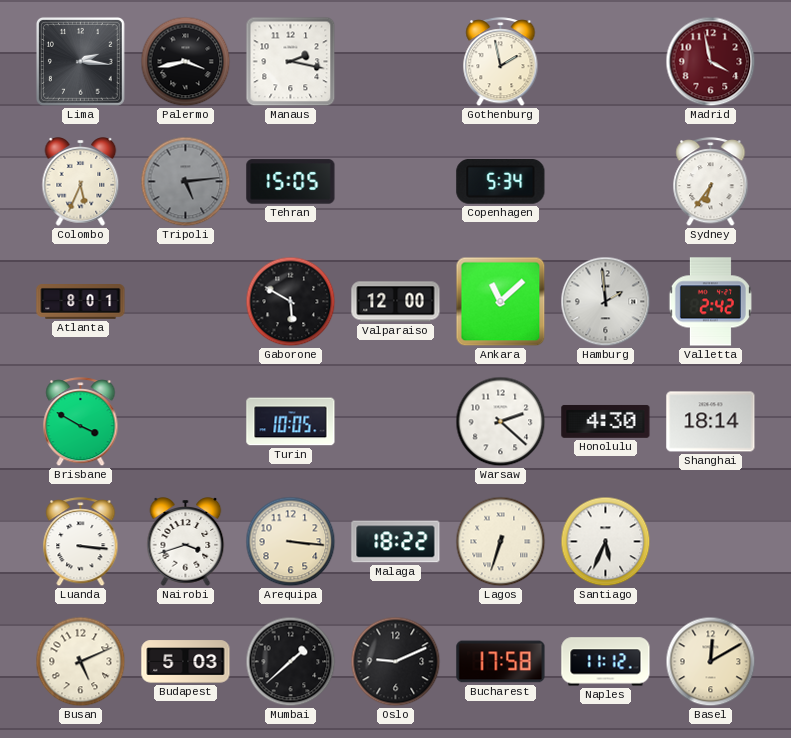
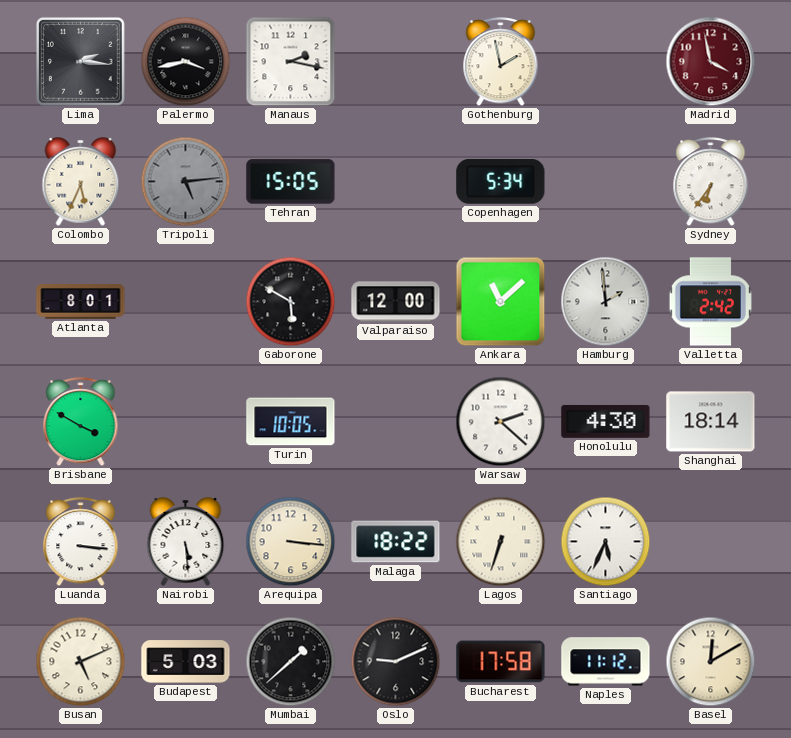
Nairobi: 3:42 -> 5:29 (186, 542)
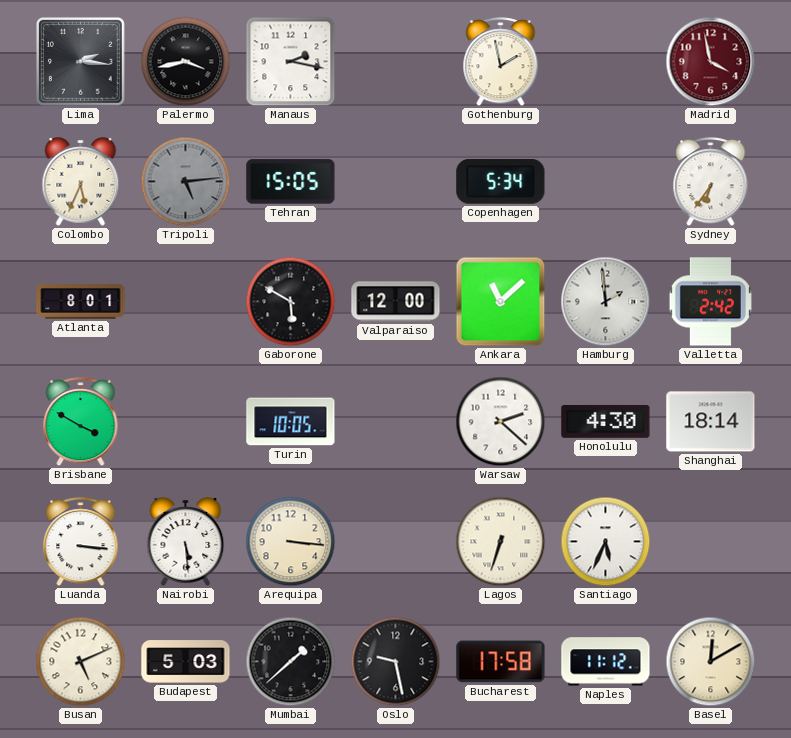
Malaga: 18:22 -> none (396, 542)
Oslo: 9:11 -> 9:28 (396, 662)
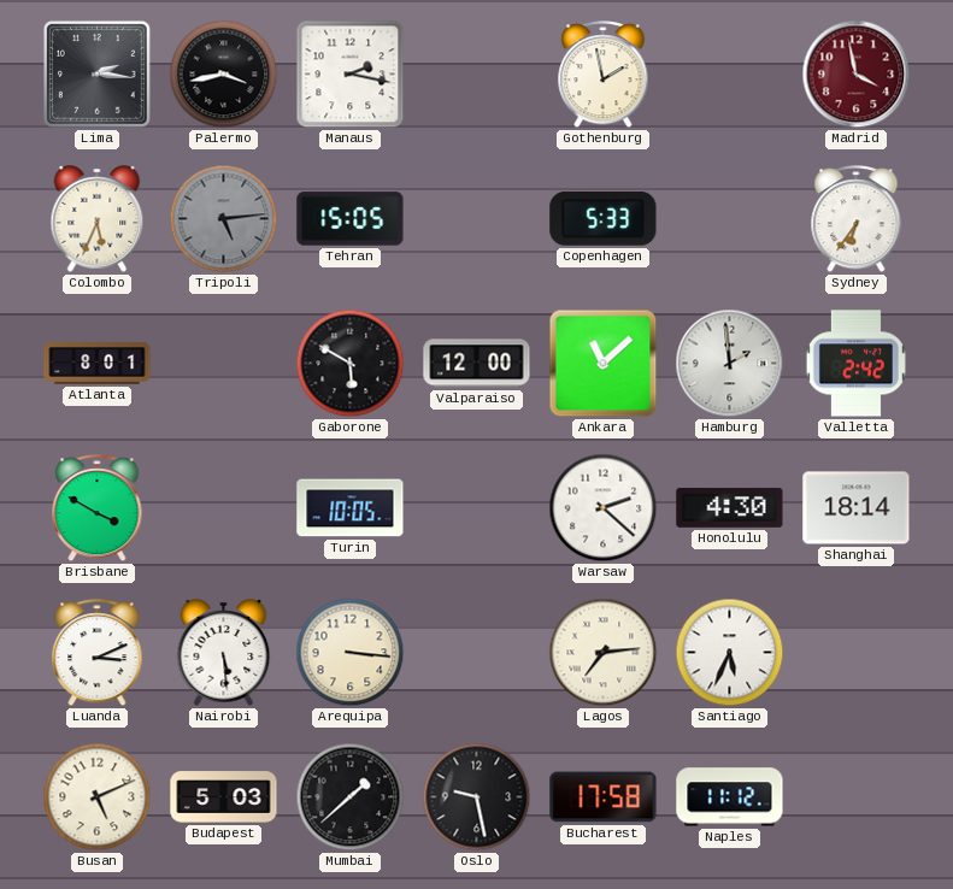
Copenhagen: 5:34 -> 5:33 (604, 219)
Luanda: 3:16 -> 3:11 (98, 653)
Lagos: 6:33 -> 7:14 (604, 653)
Basel: 12:10 -> none (711, 662)
